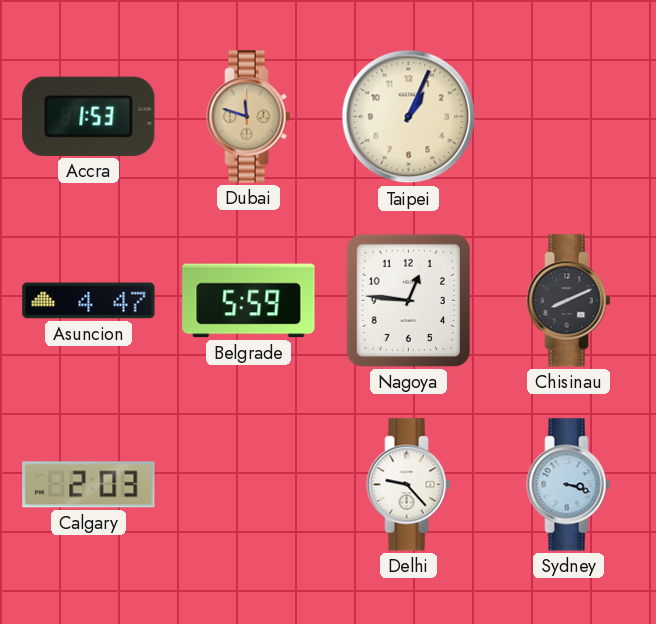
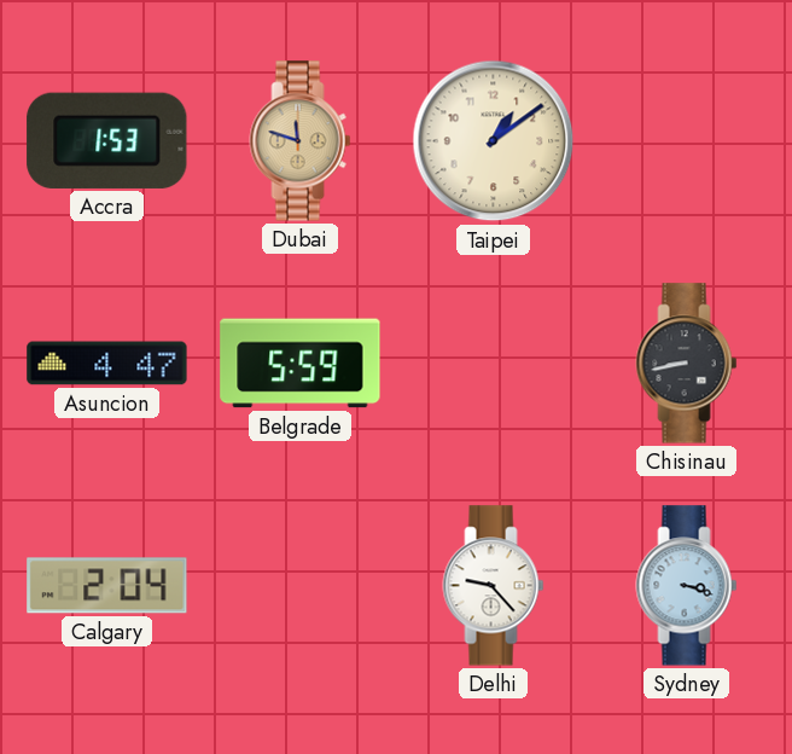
Taipei: 1:04 -> 1:09 (494, 141)
Nagoya: 12:46 -> none (408, 300)
Chisinau: 8:11 -> 8:43 (687, 364)
Calgary: 2:03 -> 2:04 (107, 586)
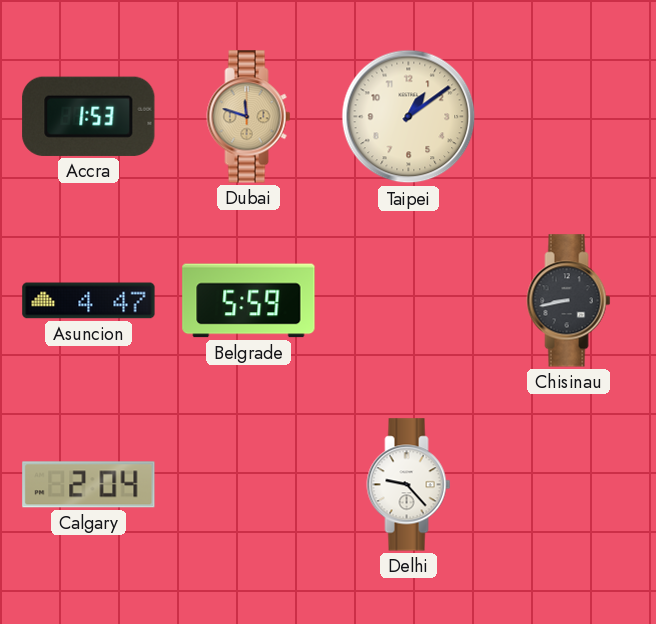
Sydney: 3:18 -> none (687, 586)
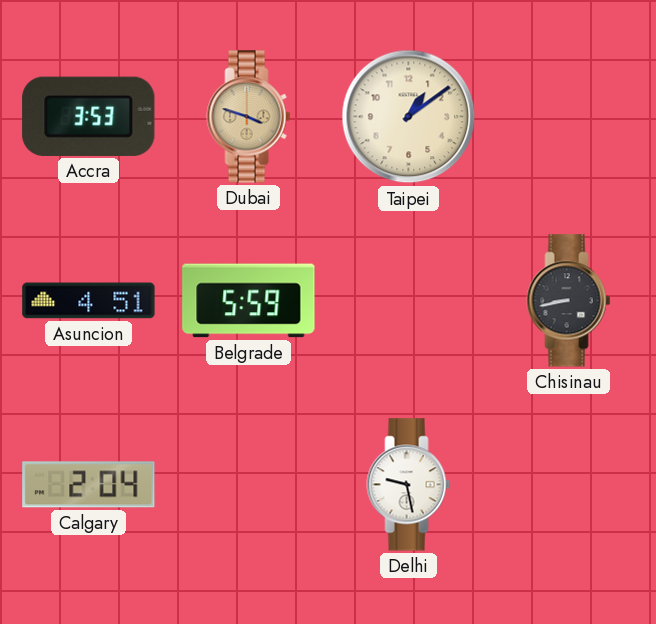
Accra: 1:53 -> 3:53 (89, 116)
Dubai: 11:48 -> 3:48 (249, 117)
Asuncion: 4:47 -> 4:51 (89, 301)
Delhi: 9:23 -> 9:28 (409, 485)
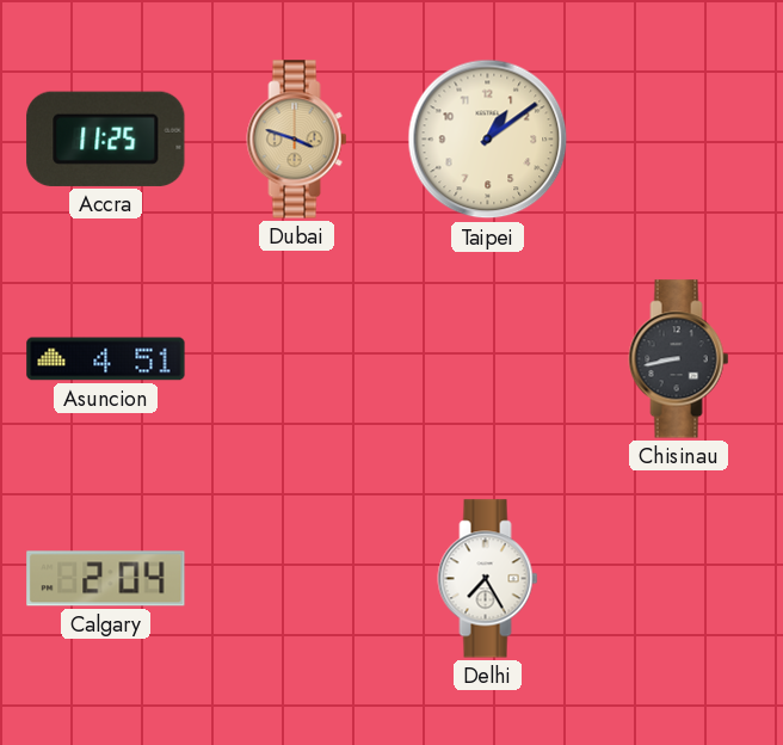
Accra: 3:53 -> 11:25 (106, 138)
Belgrade: 5:59 -> none (249, 301)
Delhi: 9:28 -> 7:25 (488, 579)
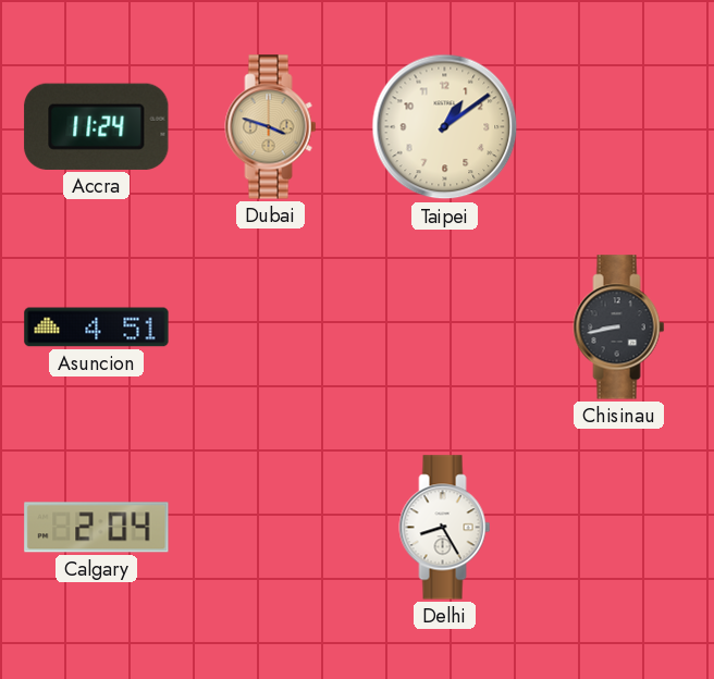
Accra: 11:25 -> 11:24 (97, 126)
Delhi: 7:25 -> 8:25 (445, 528)
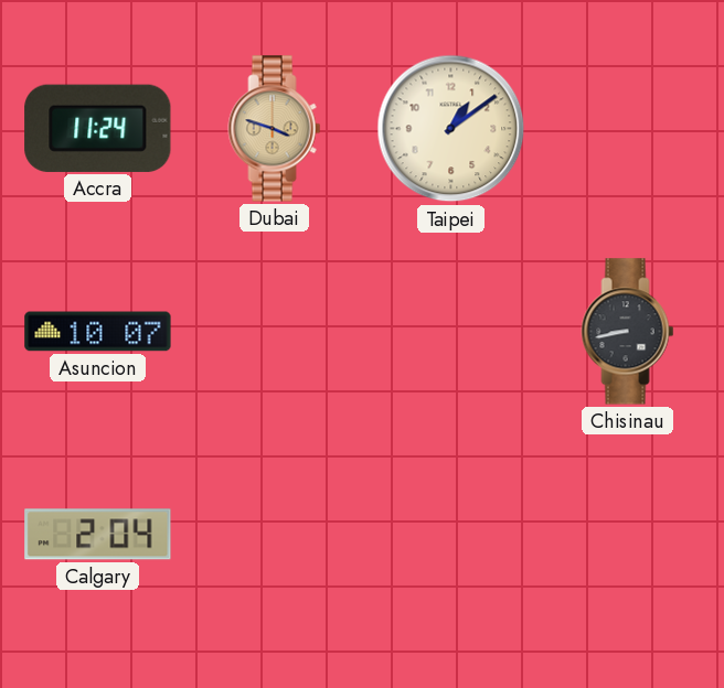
Asuncion: 4:51 -> 10:07 (98, 332)
Delhi: 8:25 -> none (445, 528)
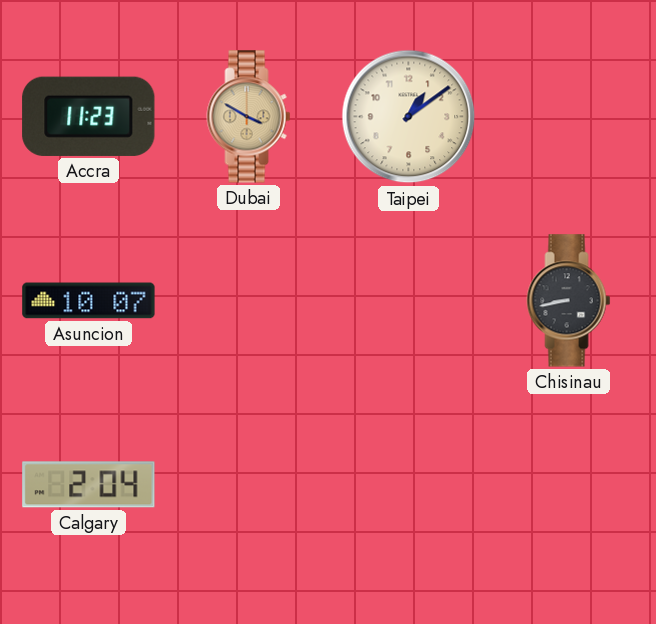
Accra: 11:24 -> 11:23 (89, 116)
Dubai: 3:48 -> 3:50 (249, 117)
